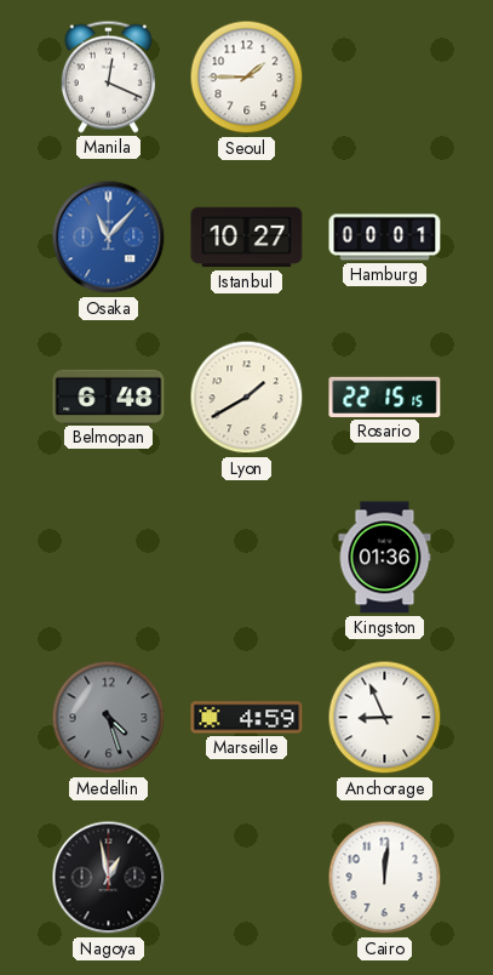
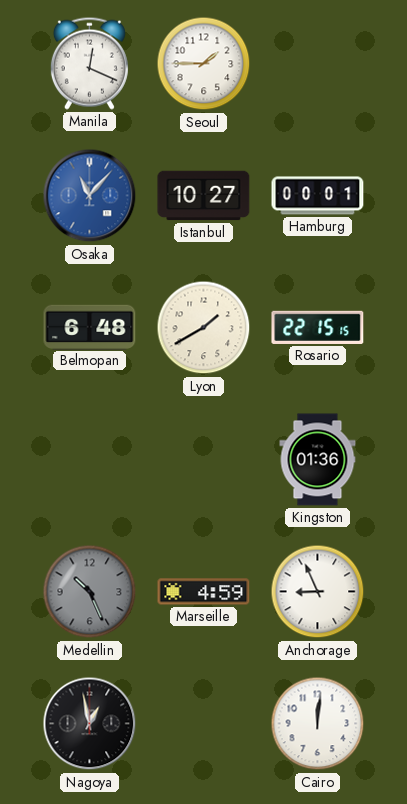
Medellin: 4:27 -> 10:26 (90, 592)
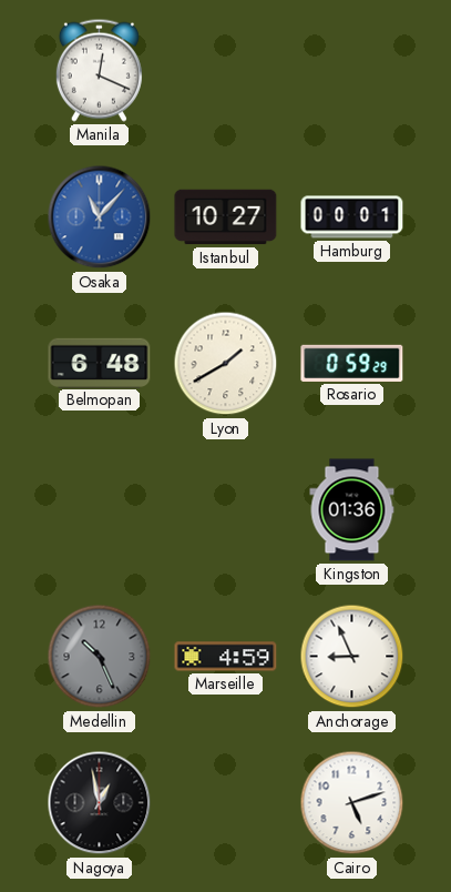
Seoul: 1:45 -> none (204, 64)
Rosario: 22:15 -> 0:59 (352, 363)
Cairo: 12:01 -> 5:12 (352, 803)
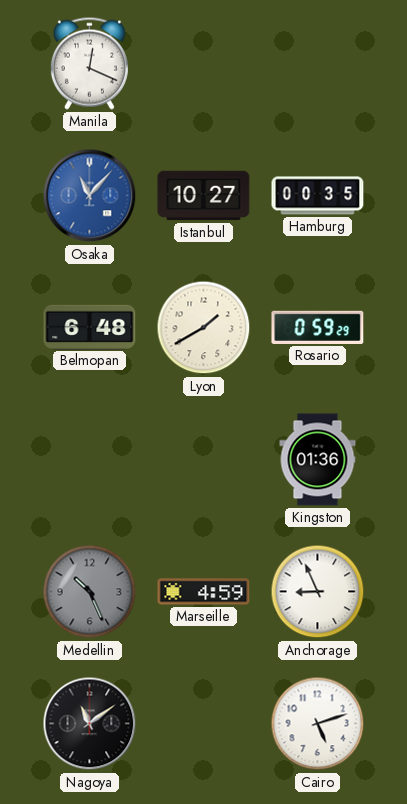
Hamburg: 00:01 -> 00:35 (318, 196)
Nagoya: 12:58 -> 11:09 (90, 724)
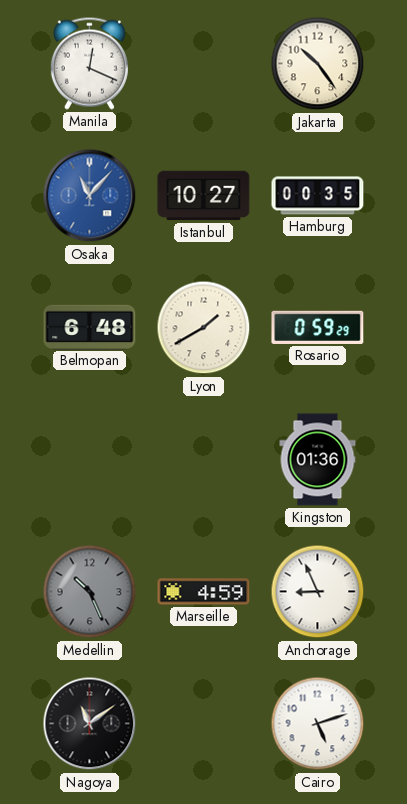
Jakarta: none -> 10:24 (318, 64)
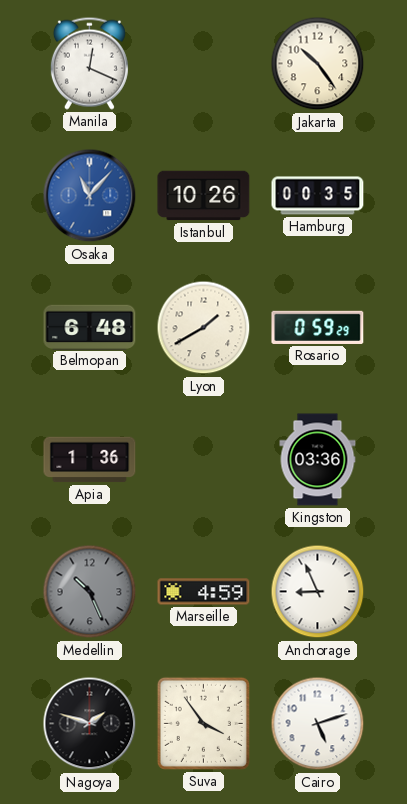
Istanbul: 10:27 -> 10:26 (204, 196)
Apia: none -> 1:36 (90, 460)
Kingston: 01:36 -> 03:36 (318, 460)
Nagoya: 11:09 -> 1:48 (90, 724)
Suva: none -> 3:54 (203, 723)
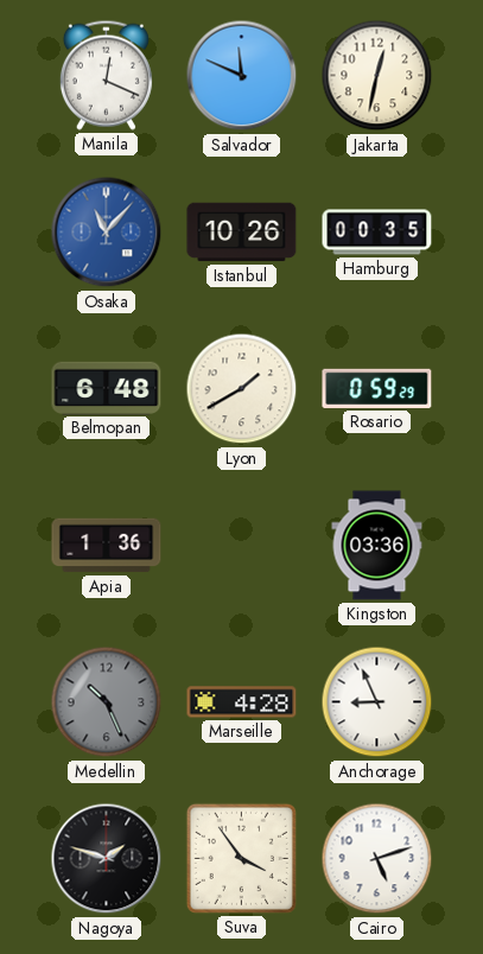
Salvador: none -> 11:49 (242, 76)
Jakarta: 10:24 -> 12:32 (377, 76)
Marseille: 4:59 -> 4:28 (242, 702)
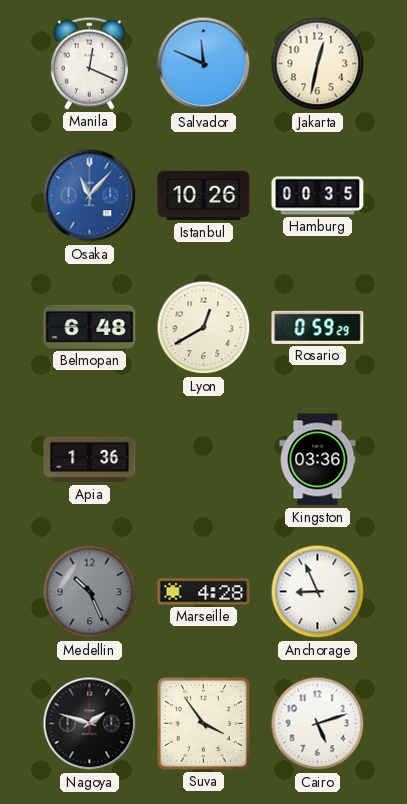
Lyon: 1:40 -> 12:40 (204, 328)
